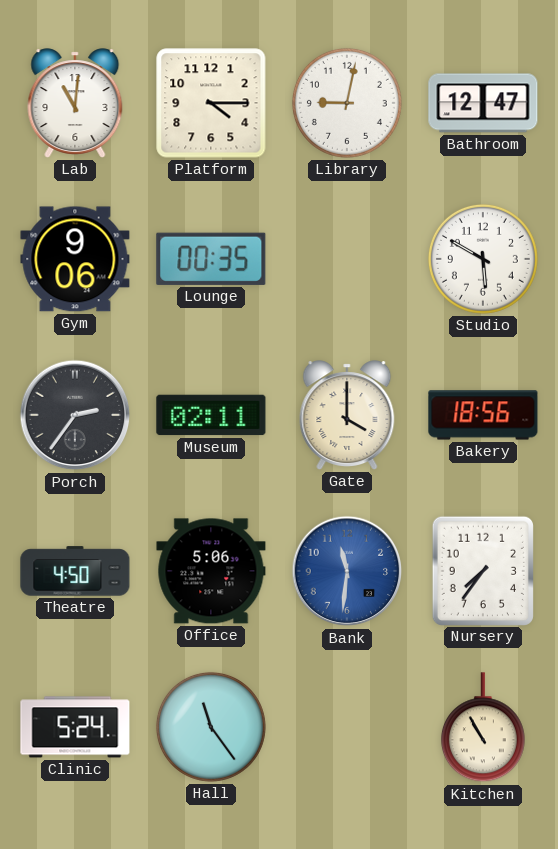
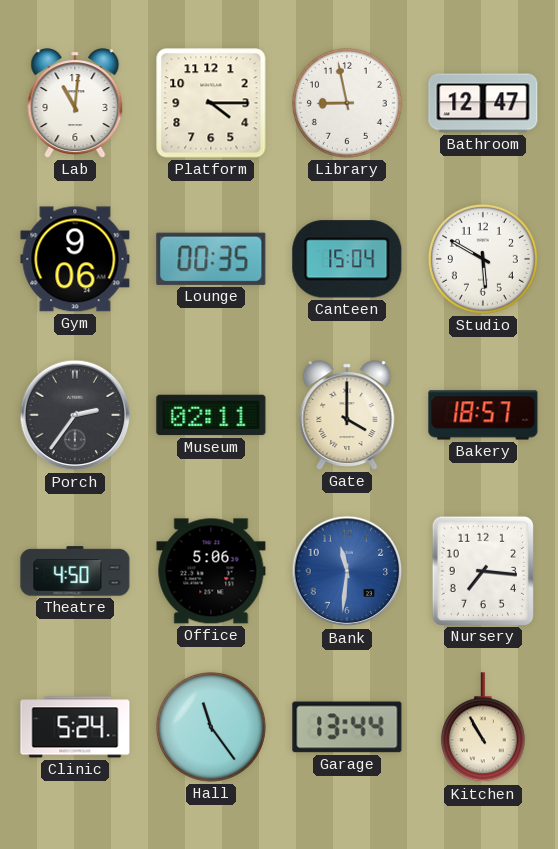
Library: 9:02 -> 8:58 (347, 103)
Canteen: none -> 15:04 (347, 259)
Bakery: 18:56 -> 18:57 (483, 415)
Nursery: 7:36 -> 7:16 (483, 570)
Garage: none -> 13:44 (347, 727)
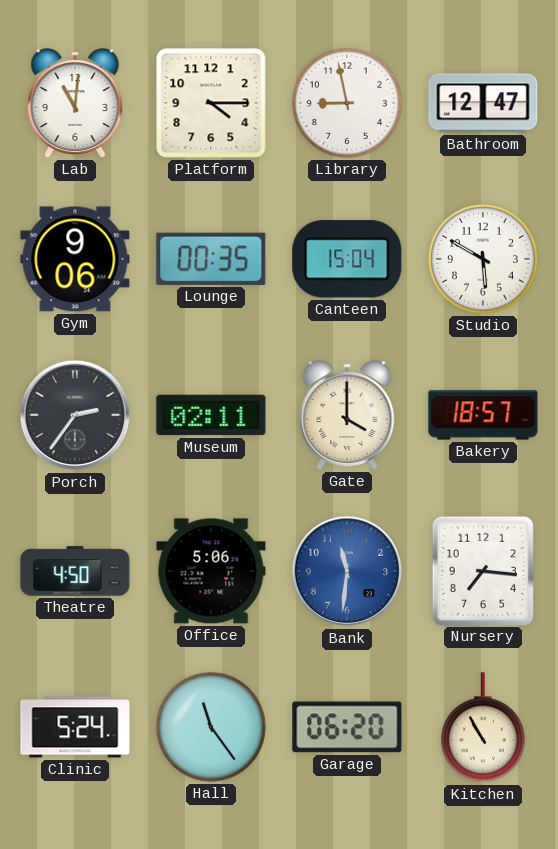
Garage: 13:44 -> 06:20 (347, 727)
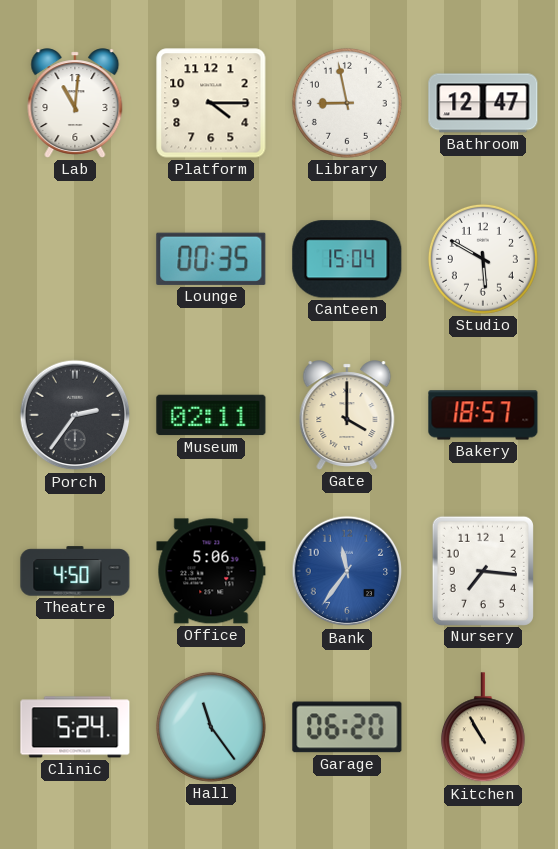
Gym: 9:06 -> none (75, 259)
Bank: 11:31 -> 11:36 (347, 571)
